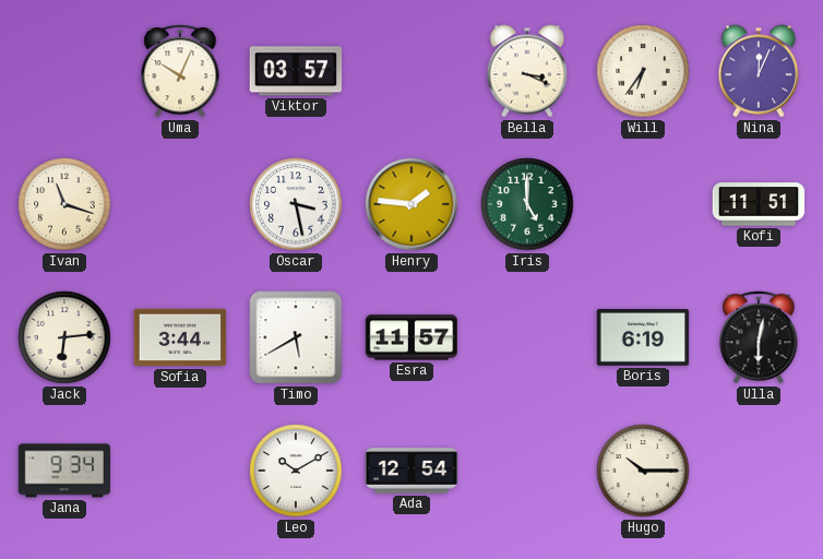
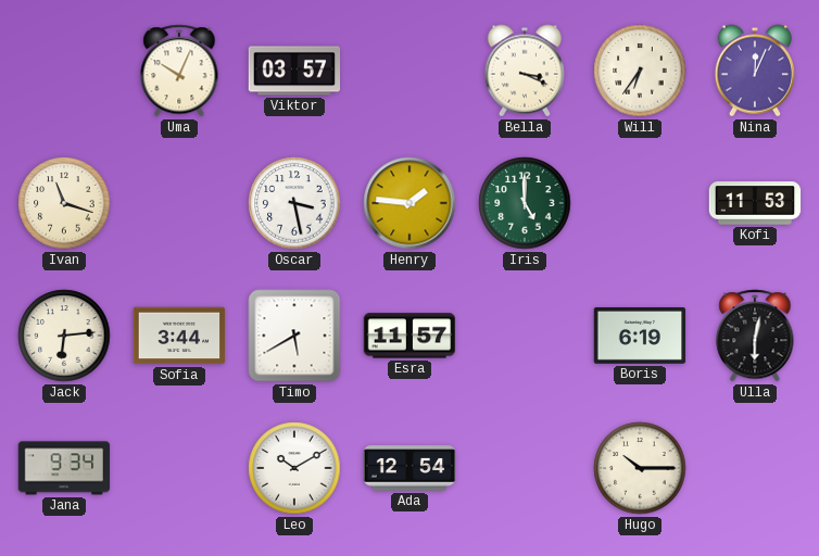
Kofi: 11:51 -> 11:53 (755, 203)
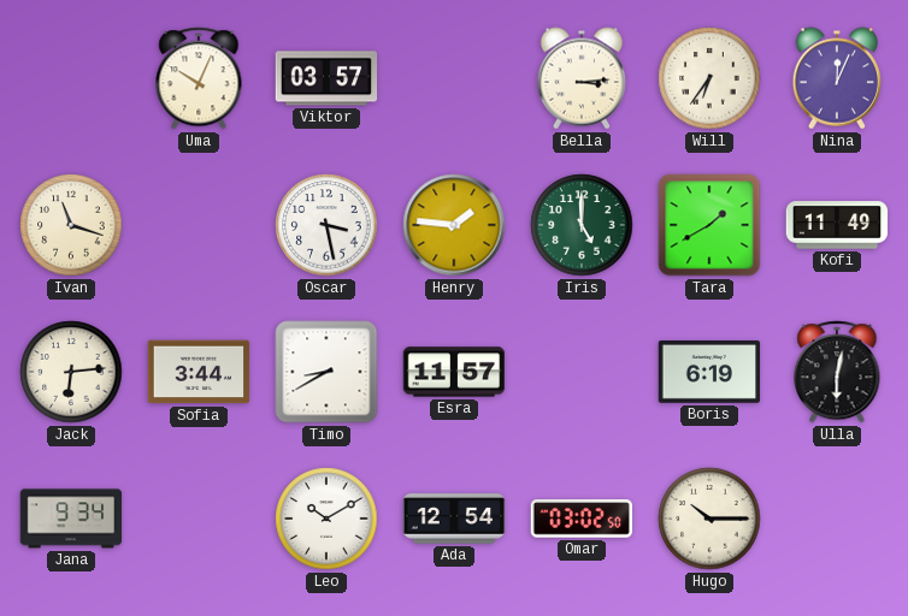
Bella: 3:19 -> 3:14 (580, 78)
Tara: none -> 1:40 (709, 225)
Kofi: 11:53 -> 11:49 (837, 225)
Timo: 5:40 -> 8:40 (326, 372)
Omar: none -> 03:02 (580, 519)
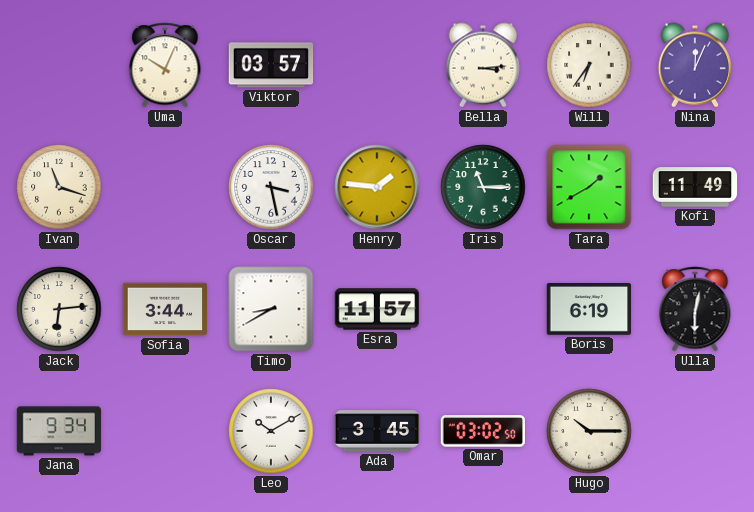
Iris: 5:00 -> 11:15 (483, 187)
Ada: 12:54 -> 3:45 (377, 431)
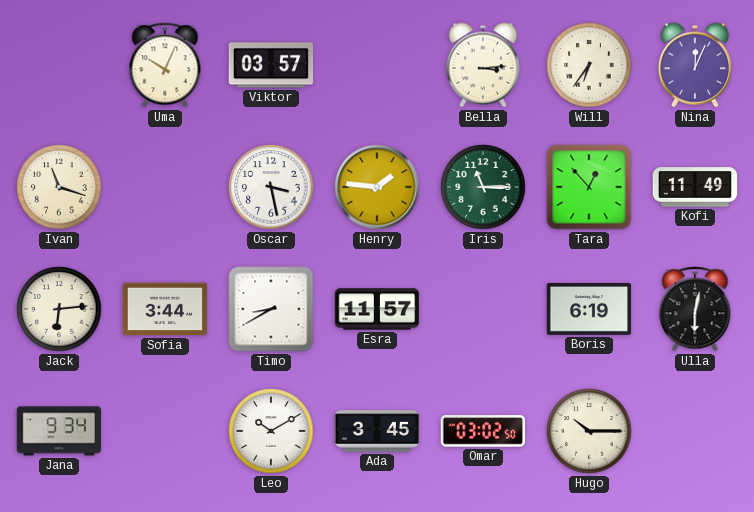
Tara: 1:40 -> 12:53 (589, 187)
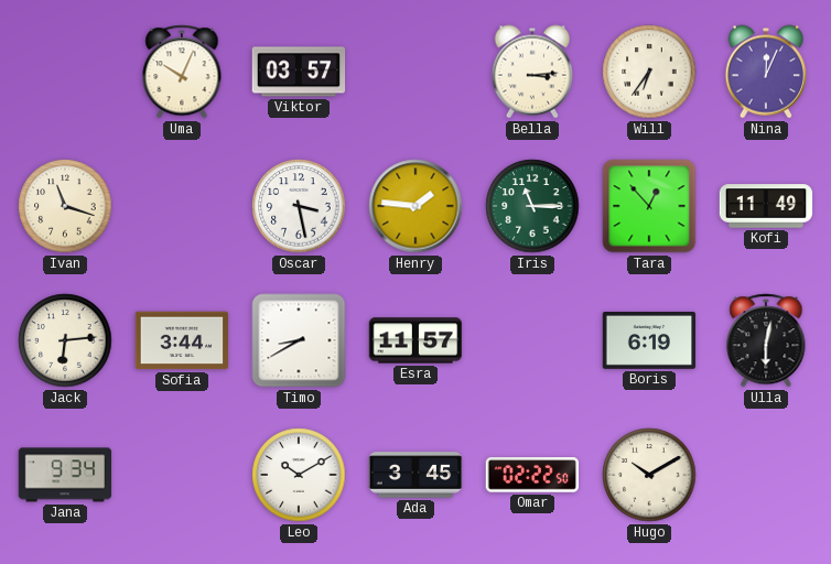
Omar: 03:02 -> 02:22 (531, 475)
Hugo: 10:15 -> 10:10 (649, 475)
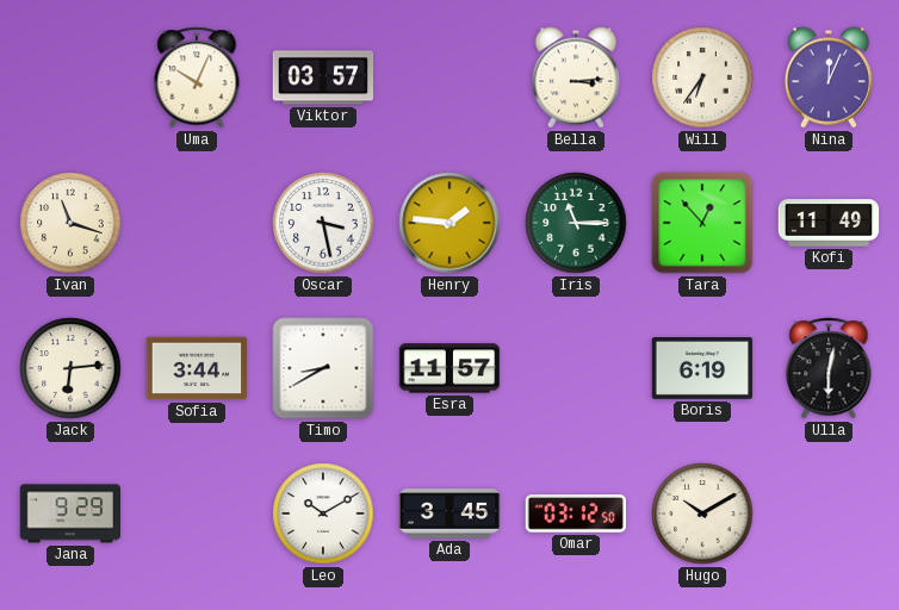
Jana: 9:34 -> 9:29 (70, 513)
Omar: 02:22 -> 03:12 (575, 513)
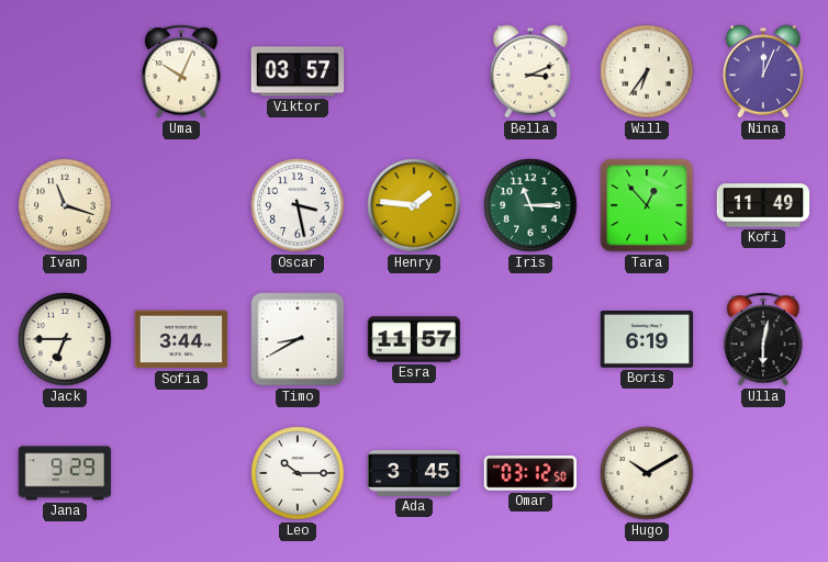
Bella: 3:14 -> 3:11 (529, 71)
Jack: 6:14 -> 6:45 (65, 339)
Leo: 10:10 -> 10:15 (298, 473)
